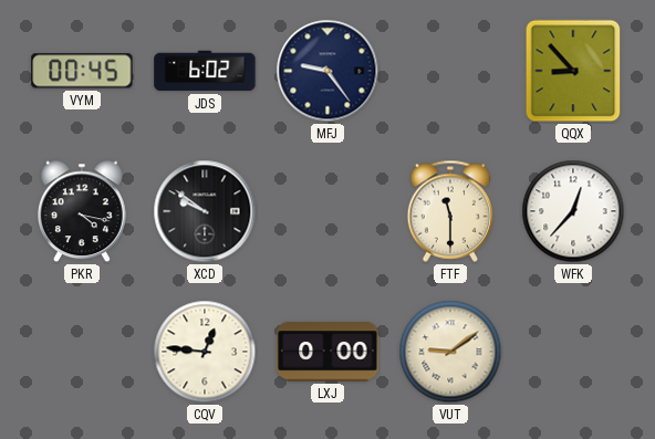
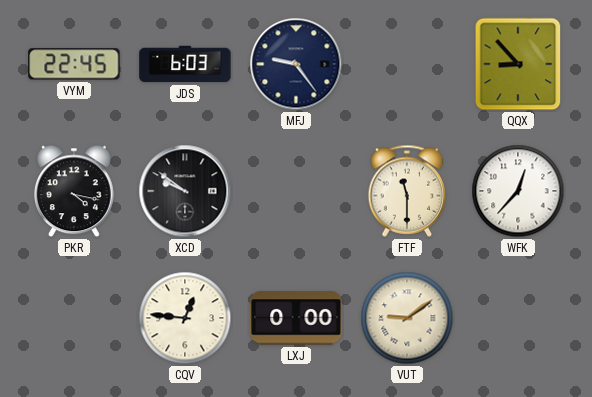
VYM: 00:45 -> 22:45 (74, 64)
JDS: 6:02 -> 6:03 (185, 64)
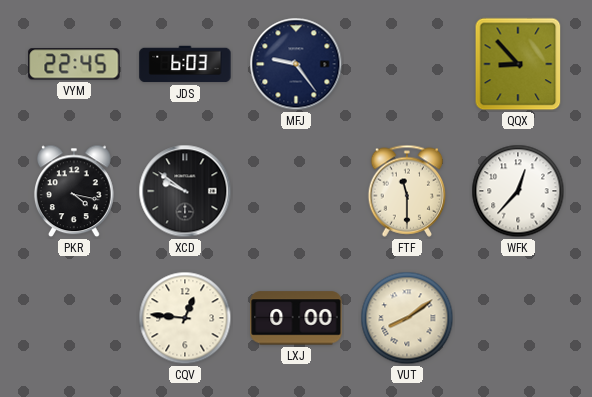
VUT: 9:09 -> 8:09 (407, 318)
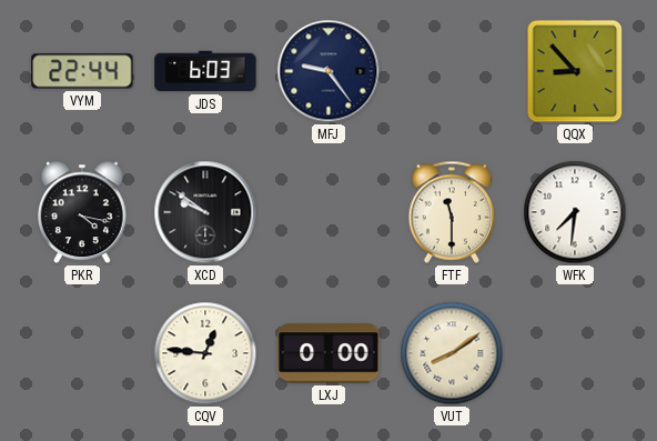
VYM: 22:45 -> 22:44 (82, 71)
WFK: 12:37 -> 7:31 (575, 212)
